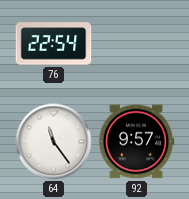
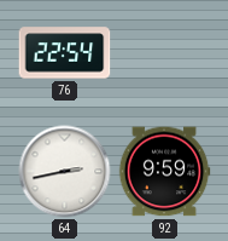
64: 11:24 -> 2:43 (65, 172)
92: 9:57 -> 9:59 (164, 172)
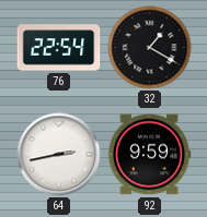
32: none -> 1:20 (150, 48)
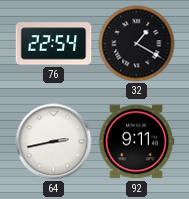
92: 9:59 -> 9:11 (136, 142)
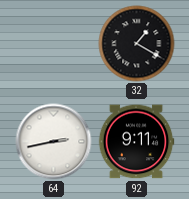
76: 22:54 -> none (54, 44)
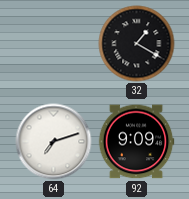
64: 2:43 -> 7:12 (54, 142)
92: 9:11 -> 9:09 (136, 142)
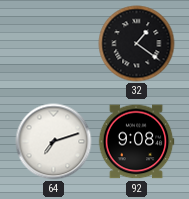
32: 1:20 -> 1:21 (137, 44)
92: 9:09 -> 9:08 (136, 142)
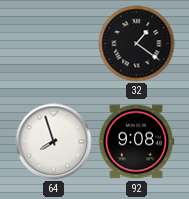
64: 7:12 -> 7:57 (54, 142)
